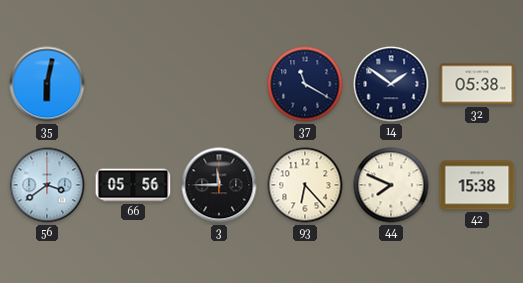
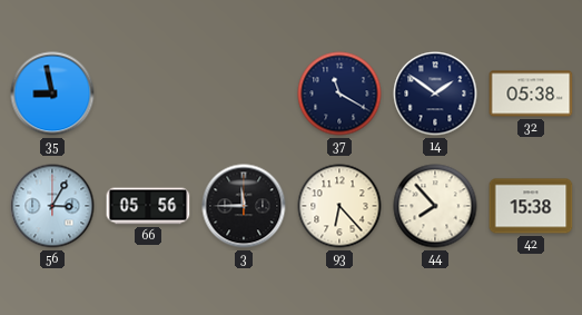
35: 6:02 -> 8:58 (52, 93)
56: 3:39 -> 3:05 (52, 206)
44: 7:49 -> 7:53 (435, 206)
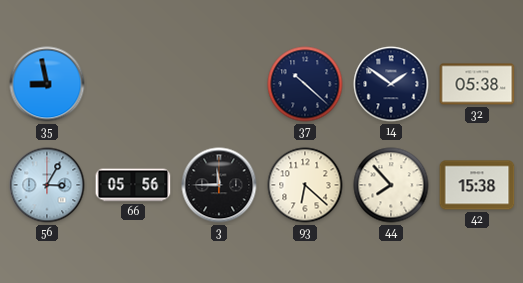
37: 11:20 -> 10:22 (305, 84)
93: 6:23 -> 6:22 (305, 185)
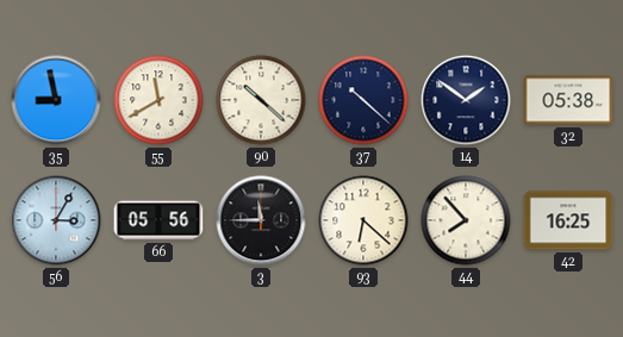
55: none -> 11:40 (158, 100)
90: none -> 10:22 (261, 100)
42: 15:38 -> 16:25 (568, 220)
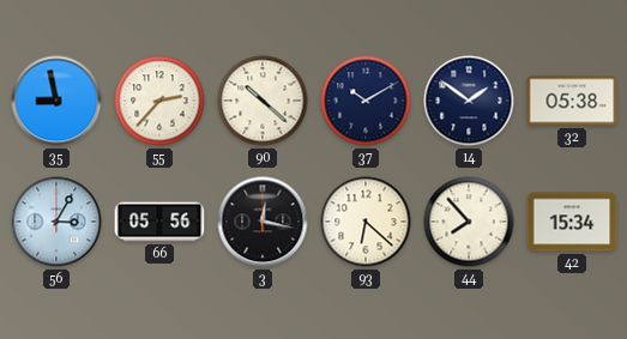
55: 11:40 -> 2:37 (159, 101)
37: 10:22 -> 10:10 (366, 101)
3: 11:45 -> 12:17 (263, 222)
42: 16:25 -> 15:34 (572, 222)
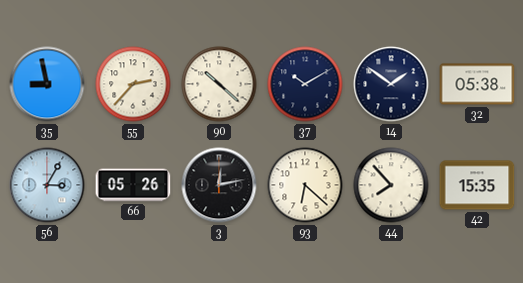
66: 05:56 -> 05:26 (133, 185)
3: 12:17 -> 12:13 (219, 185)
42: 15:34 -> 15:35 (477, 185)
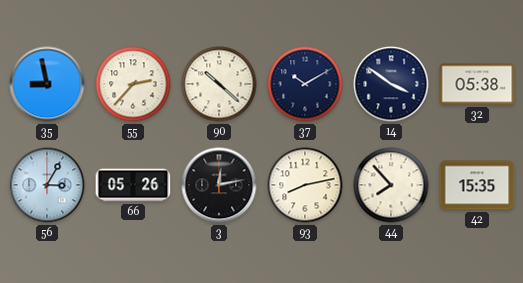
14: 1:51 -> 3:51 (391, 84)
93: 6:22 -> 8:13 (305, 185)
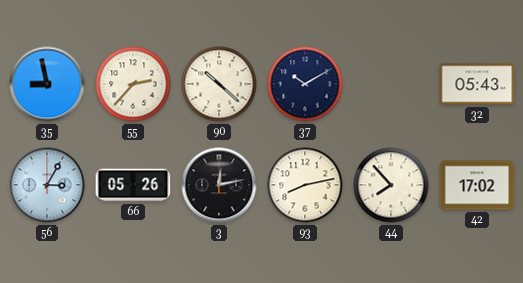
14: 3:51 -> none (391, 84)
32: 05:38 -> 05:43 (477, 84)
42: 15:35 -> 17:02 (477, 185)
